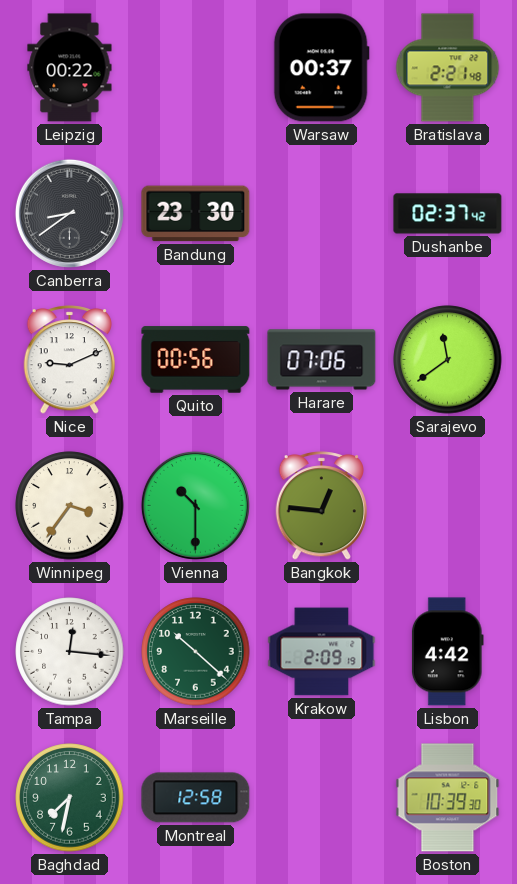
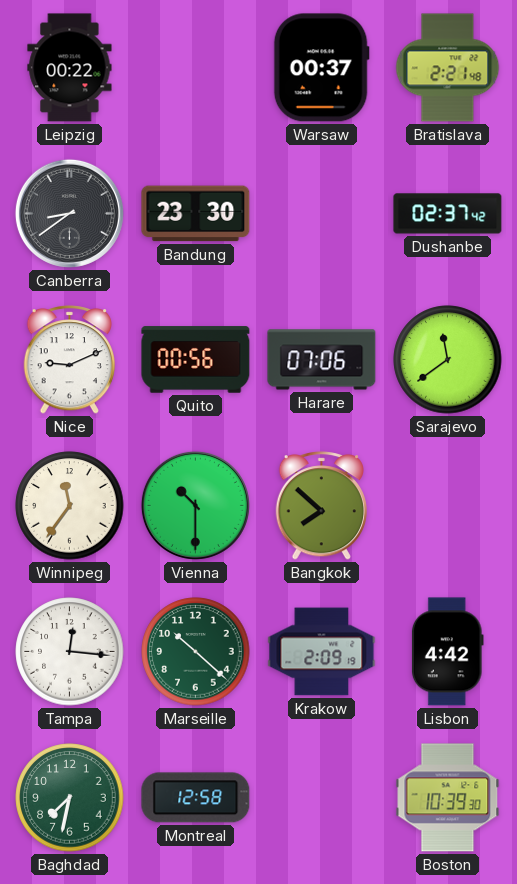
Winnipeg: 3:36 -> 11:36 (70, 506)
Bangkok: 12:46 -> 7:52 (321, 506)
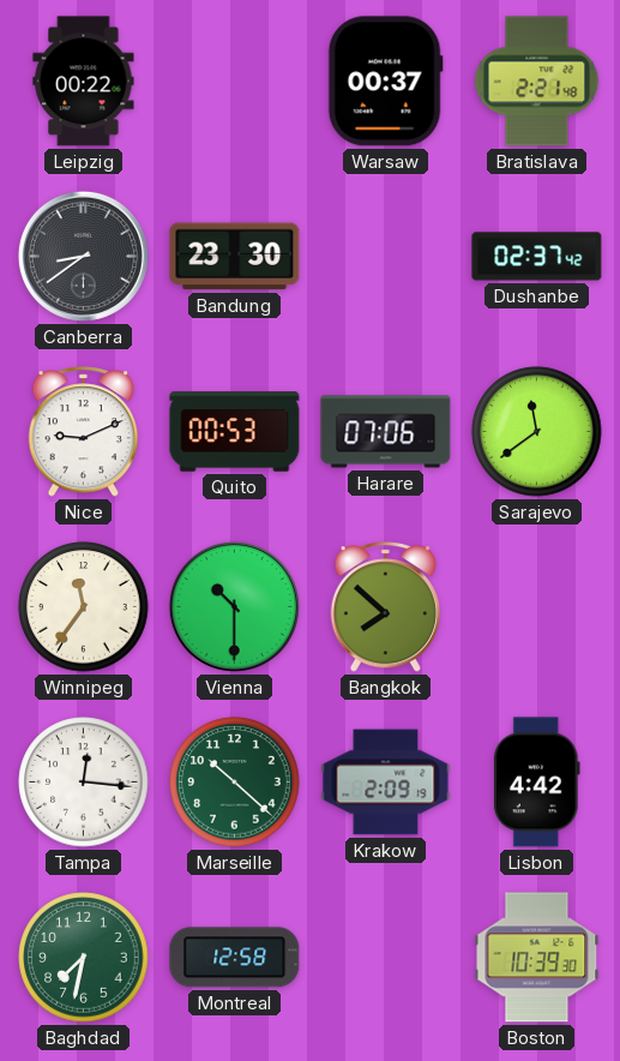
Quito: 00:56 -> 00:53 (235, 432)
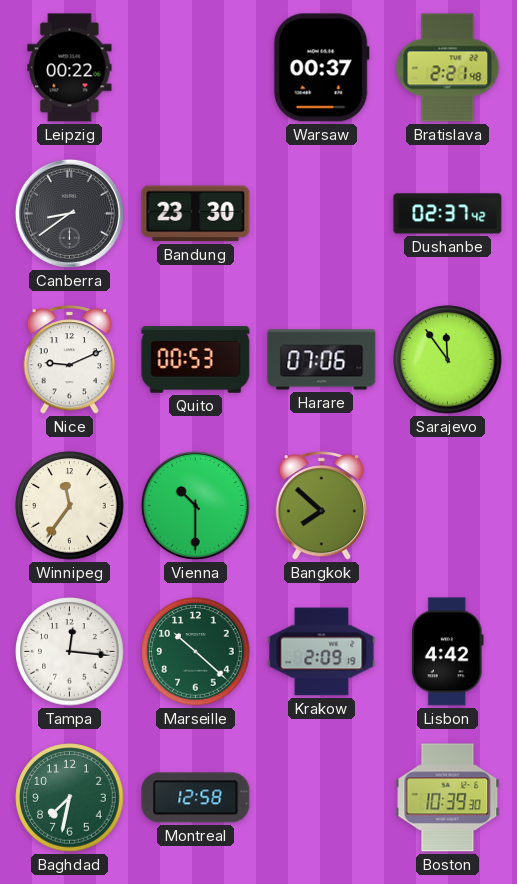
Sarajevo: 11:39 -> 11:54 (448, 360)
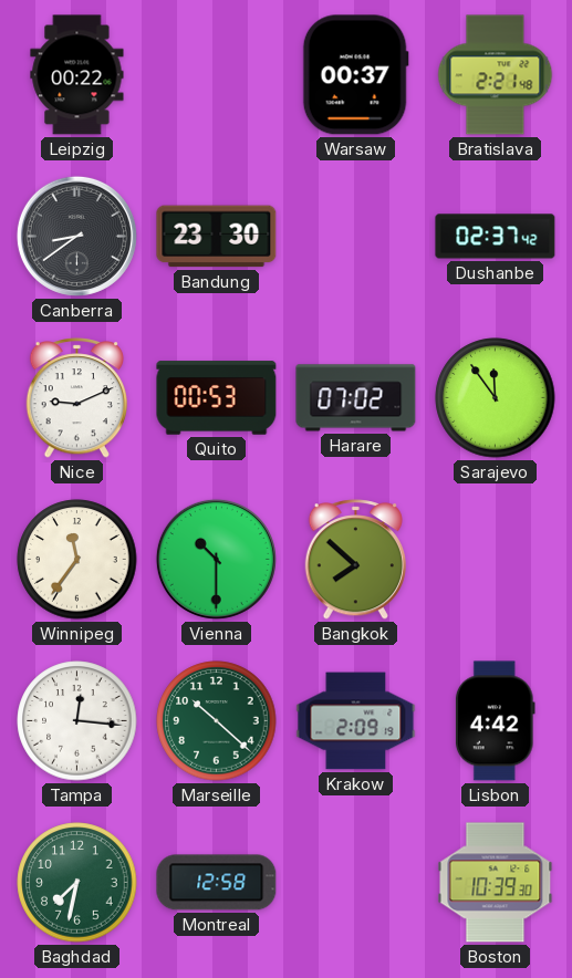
Harare: 07:06 -> 07:02 (356, 398)
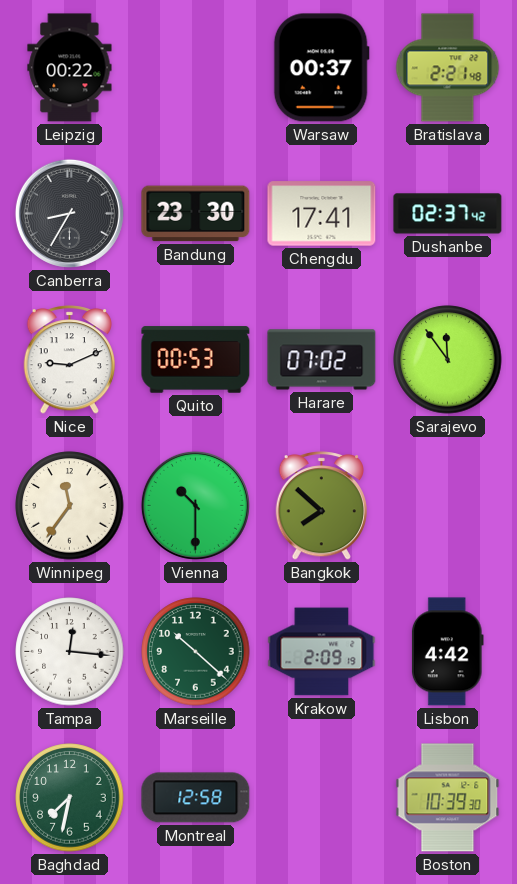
Canberra: 8:39 -> 8:35 (69, 213)
Chengdu: none -> 17:41 (322, 214)
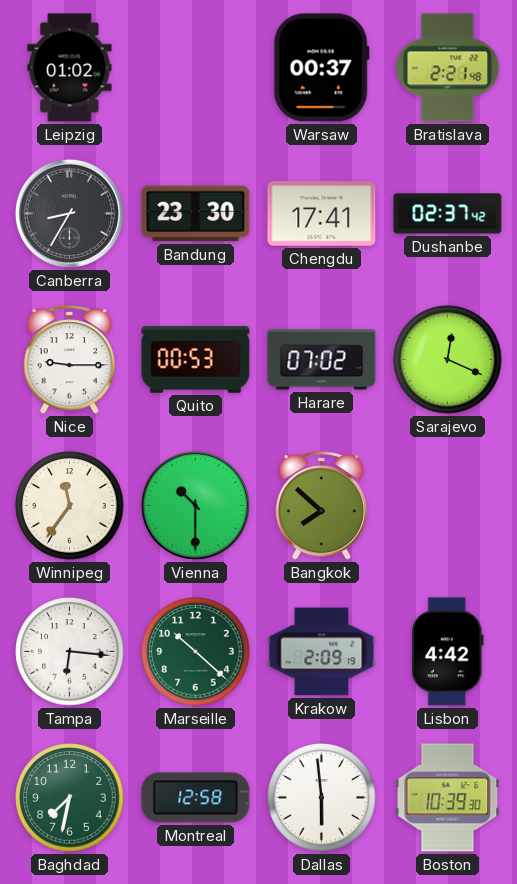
Leipzig: 00:22 -> 01:02 (70, 68)
Nice: 9:11 -> 9:15 (69, 360)
Sarajevo: 11:54 -> 12:19 (448, 360)
Tampa: 12:16 -> 6:16 (70, 652)
Dallas: none -> 5:59 (322, 798)
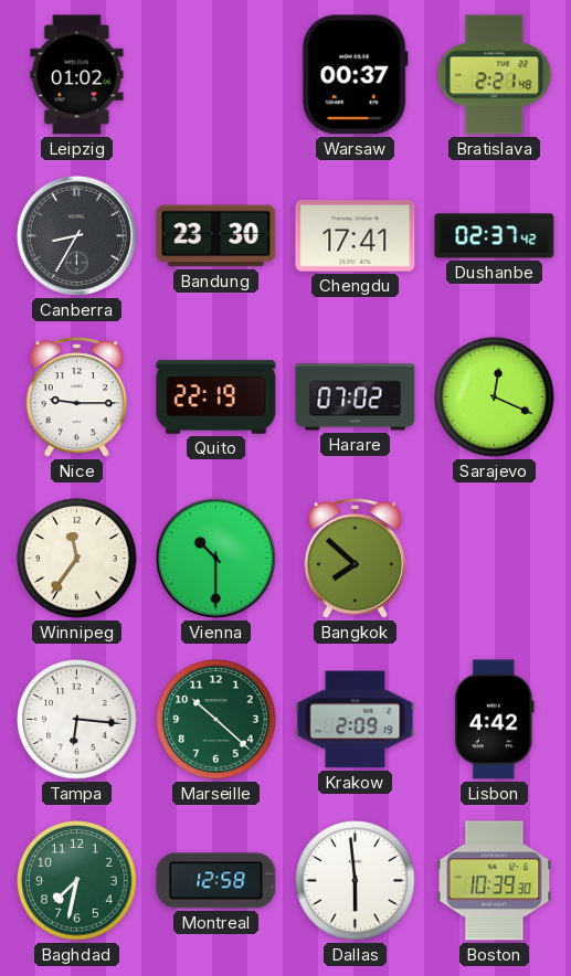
Quito: 00:53 -> 22:19 (216, 397)
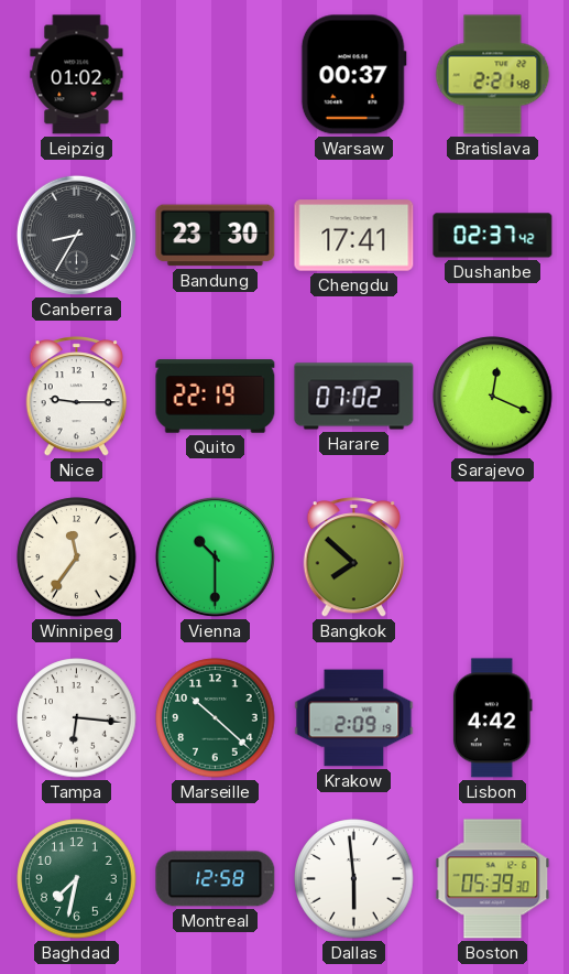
Boston: 10:39 -> 05:39 (493, 879)
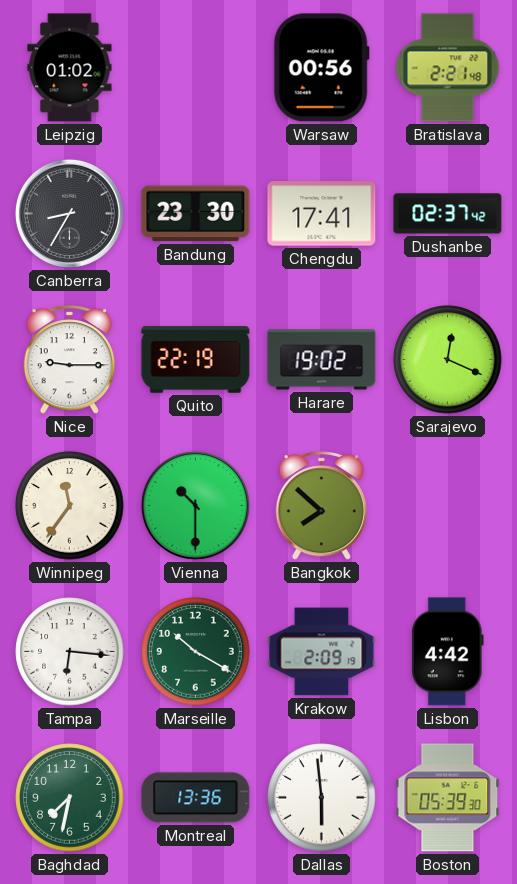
Warsaw: 00:37 -> 00:56 (321, 68)
Harare: 07:02 -> 19:02 (322, 360)
Marseille: 10:22 -> 10:20 (196, 652)
Montreal: 12:58 -> 13:36 (196, 798)
